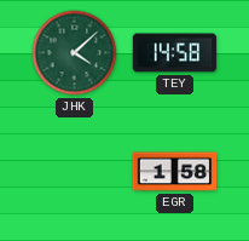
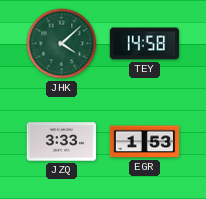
JZQ: none -> 3:33 (62, 142)
EGR: 1:58 -> 1:53 (145, 142)
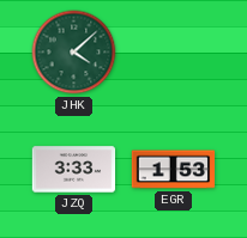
TEY: 14:58 -> none (145, 44)
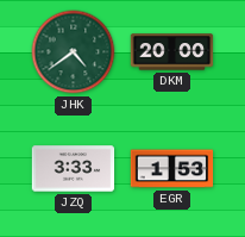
JHK: 4:08 -> 4:39 (74, 52)
DKM: none -> 20:00 (172, 52)
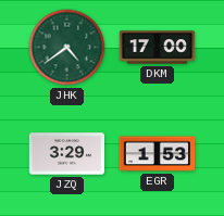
DKM: 20:00 -> 17:00 (158, 48)
JZQ: 3:33 -> 3:29 (67, 154)
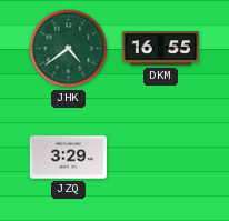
DKM: 17:00 -> 16:55 (161, 49)
EGR: 1:53 -> none (158, 154)
